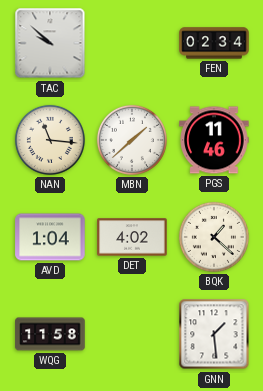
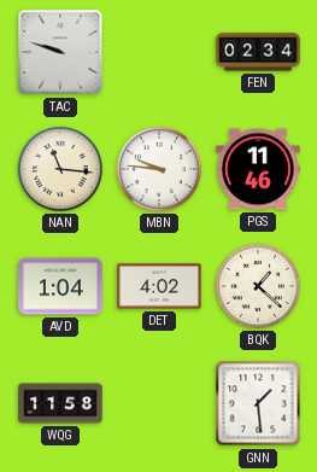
TAC: 9:52 -> 9:48 (60, 52)
MBN: 1:38 -> 9:46 (159, 169)
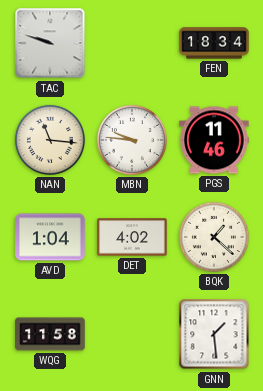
FEN: 02:34 -> 18:34 (214, 43)
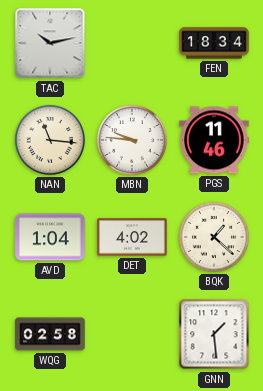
TAC: 9:48 -> 10:13 (50, 43)
WQG: 11:58 -> 02:58 (50, 334)
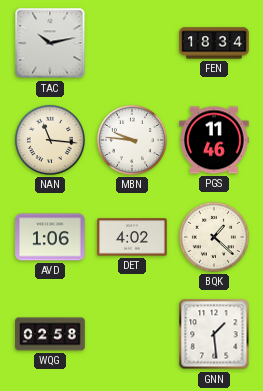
AVD: 1:04 -> 1:06 (50, 237)
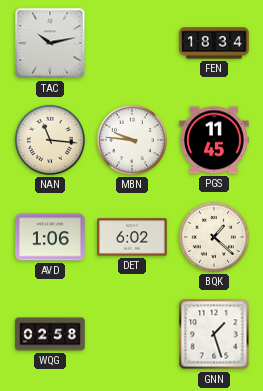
PGS: 11:46 -> 11:45 (214, 140)
DET: 4:02 -> 6:02 (132, 237)
GNN: 1:29 -> 1:27 (214, 334)
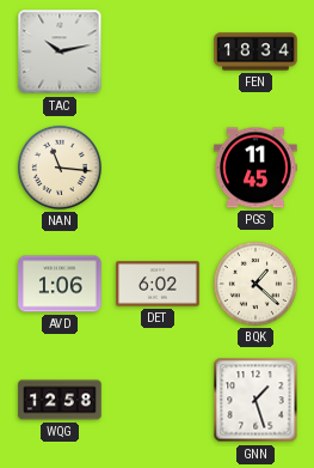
MBN: 9:46 -> none (132, 140)
WQG: 02:58 -> 12:58 (60, 400)
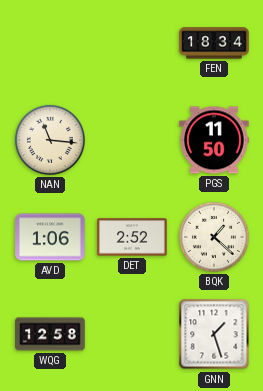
TAC: 10:13 -> none (60, 51)
PGS: 11:45 -> 11:50 (214, 140)
DET: 6:02 -> 2:52 (132, 237)
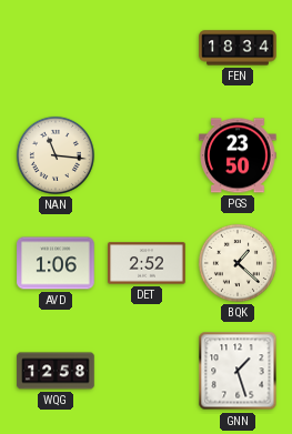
PGS: 11:50 -> 23:50 (238, 155)
